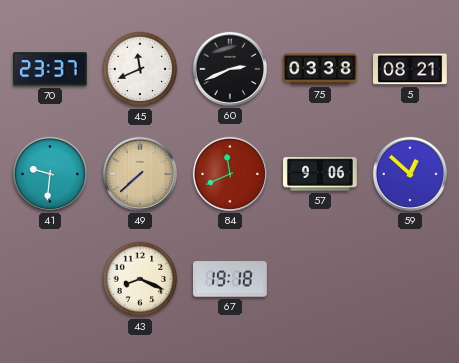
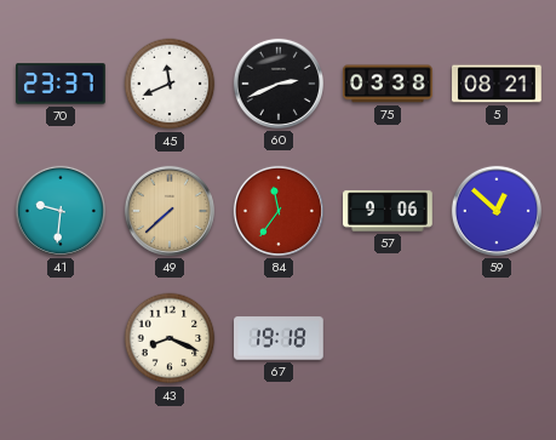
84: 11:41 -> 11:36 (279, 211)
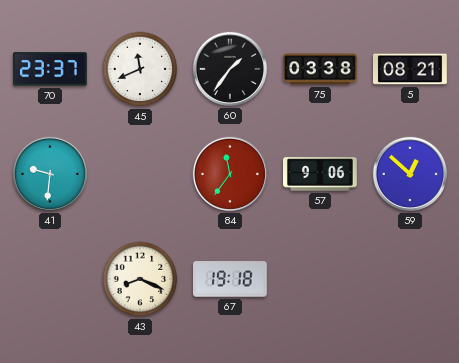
60: 2:41 -> 1:36 (230, 69)
49: 7:38 -> none (170, 211)
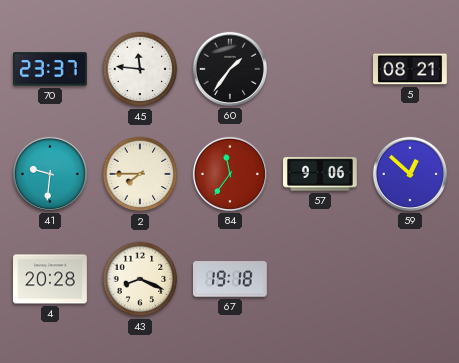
45: 11:41 -> 11:46 (140, 69)
75: 03:38 -> none (321, 69)
2: none -> 7:45 (140, 174)
4: none -> 20:28 (51, 279)
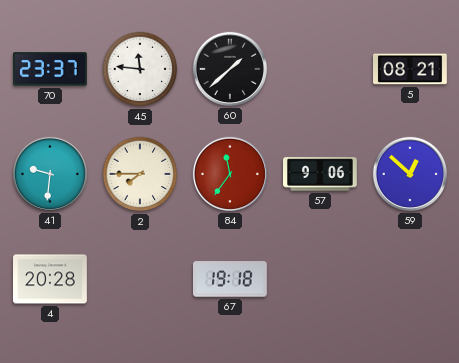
60: 1:36 -> 1:38 (230, 69)
43: 8:19 -> none (140, 279)
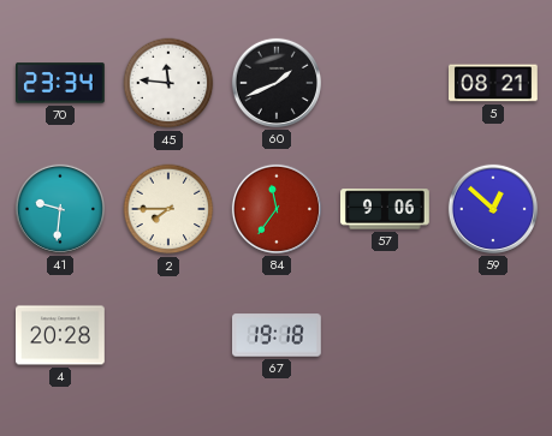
70: 23:37 -> 23:34 (61, 83)
60: 1:38 -> 1:41 (277, 83)
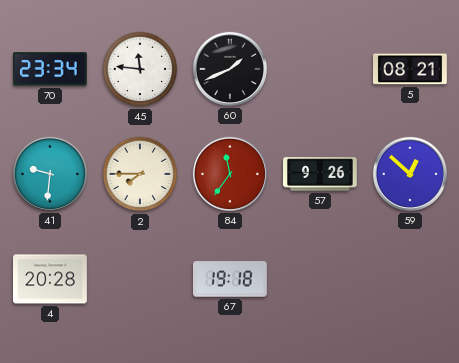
57: 9:06 -> 9:26 (321, 174)
